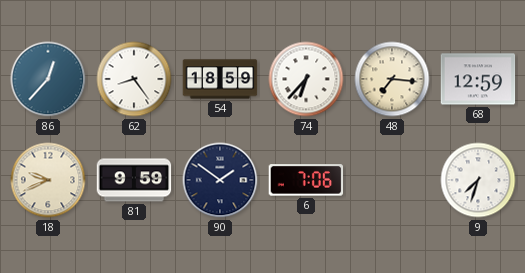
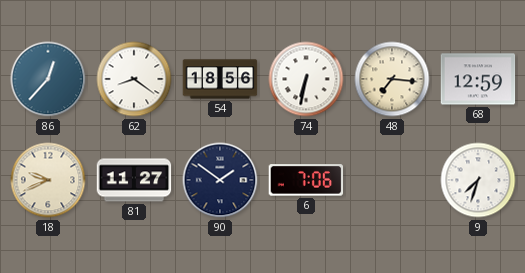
62: 8:24 -> 8:21 (134, 79)
54: 18:59 -> 18:56 (220, 79)
74: 6:37 -> 6:32 (306, 79)
81: 9:59 -> 11:27 (134, 180)
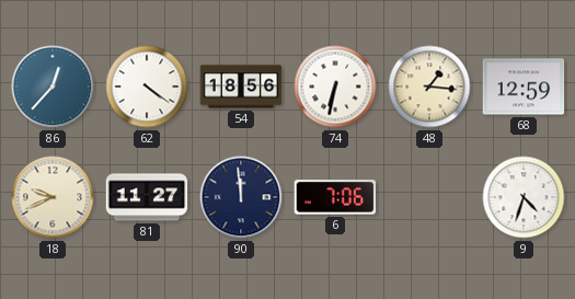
62: 8:21 -> 4:21 (147, 87)
48: 7:16 -> 1:16 (429, 87)
90: 1:51 -> 11:59 (241, 197)
9: 7:33 -> 4:33 (524, 197)
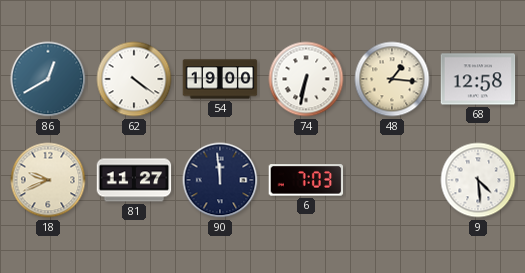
86: 12:37 -> 12:40 (48, 79)
54: 18:56 -> 19:00 (220, 79)
68: 12:59 -> 12:58 (478, 79)
6: 7:06 -> 7:03 (306, 180)
9: 4:33 -> 4:29 (478, 180)
